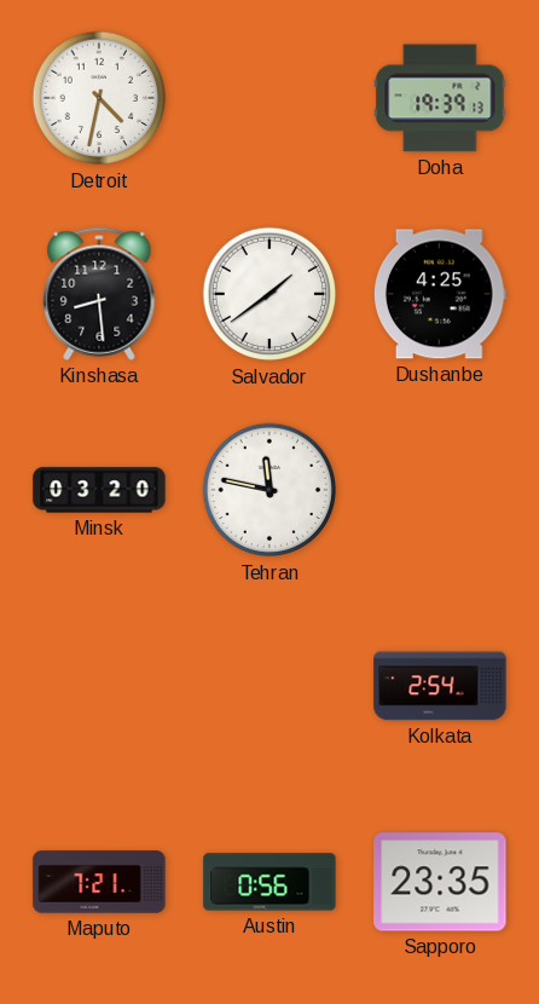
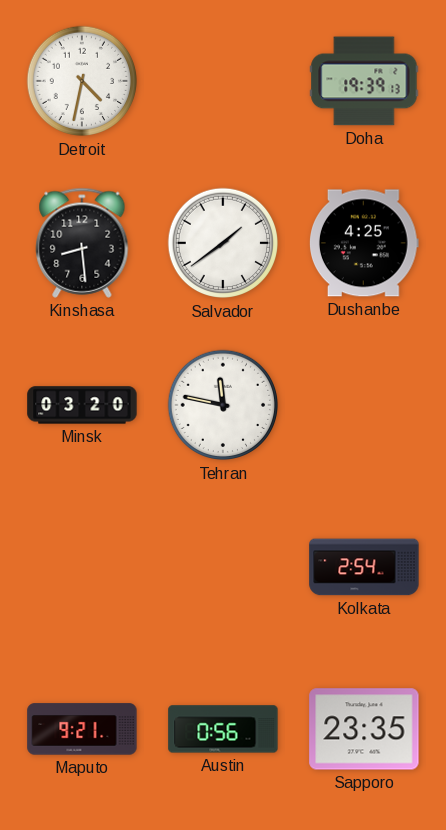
Maputo: 7:21 -> 9:21 (82, 729)
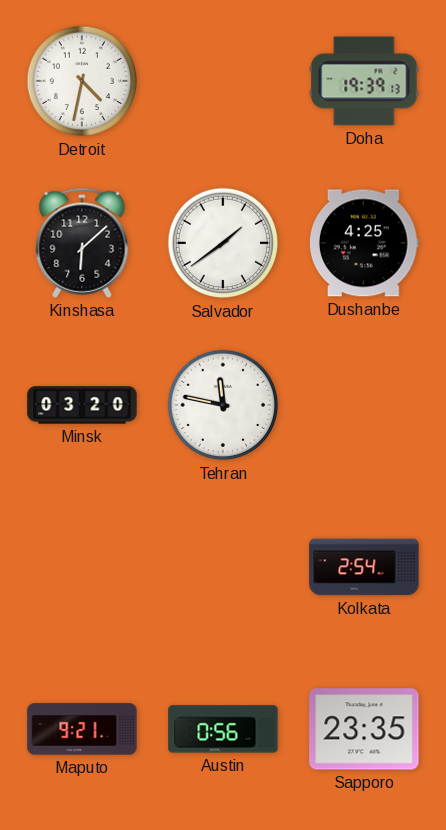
Kinshasa: 8:29 -> 6:08 (82, 243)
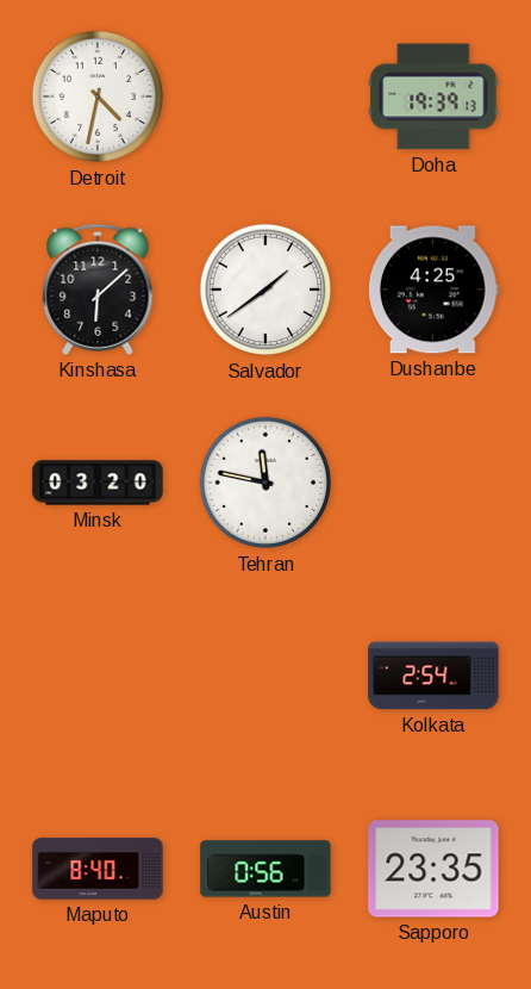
Maputo: 9:21 -> 8:40 (98, 869)
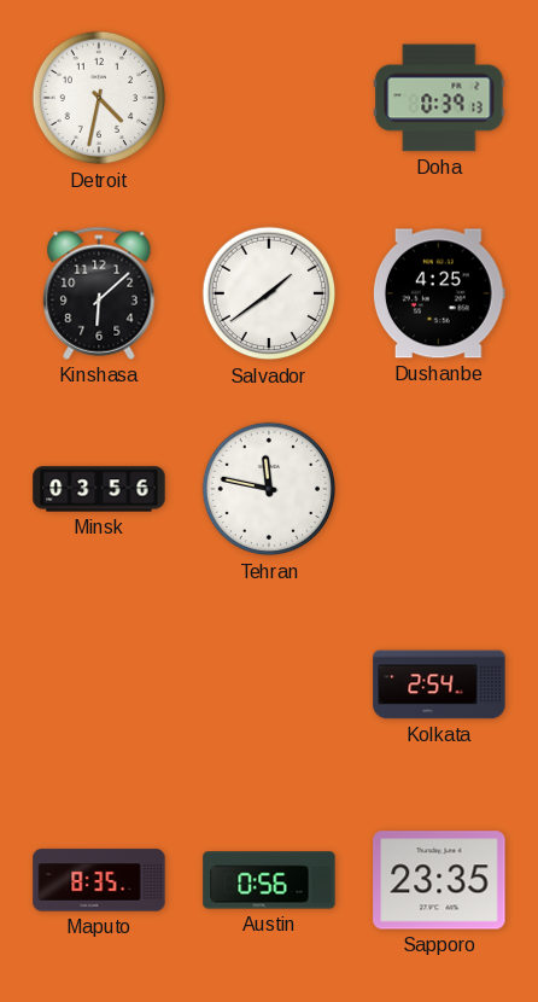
Doha: 19:39 -> 0:39 (439, 98)
Minsk: 03:20 -> 03:56 (99, 489)
Maputo: 8:40 -> 8:35 (99, 880)
